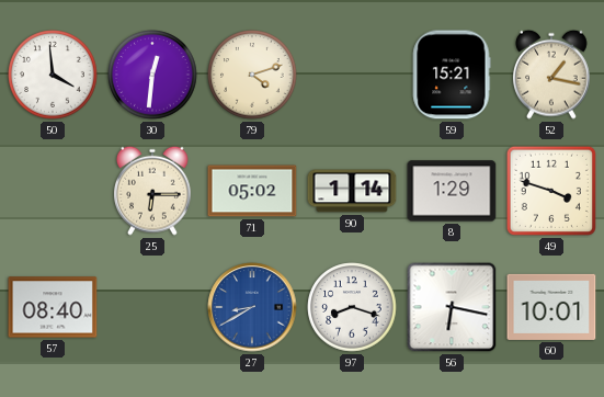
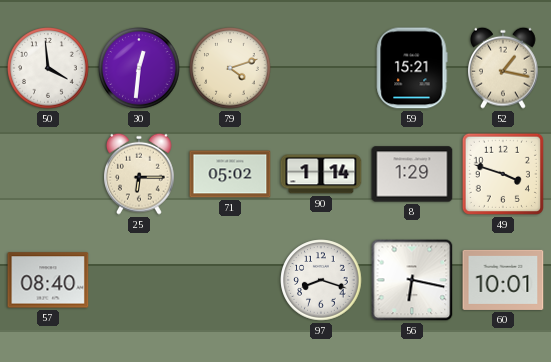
27: 8:40 -> none (252, 307)
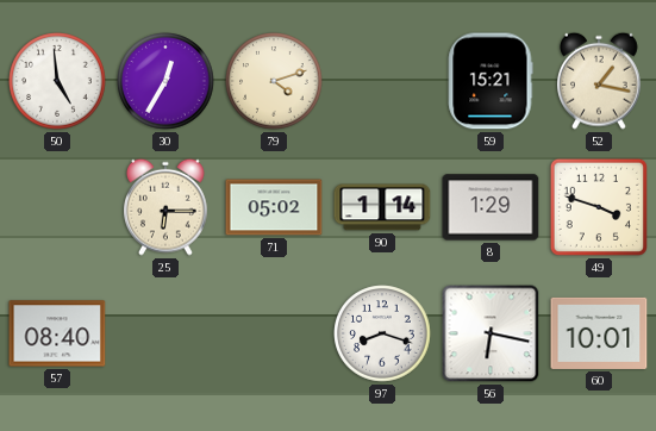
50: 3:59 -> 4:59 (57, 81)
30: 12:31 -> 12:35 (165, 81)
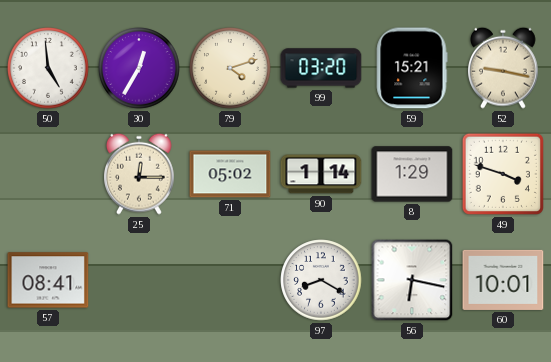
99: none -> 03:20 (321, 68)
52: 1:17 -> 9:17 (504, 68)
25: 6:15 -> 12:15 (140, 174)
57: 08:40 -> 08:41 (48, 280)
97: 8:18 -> 8:20 (321, 280)
